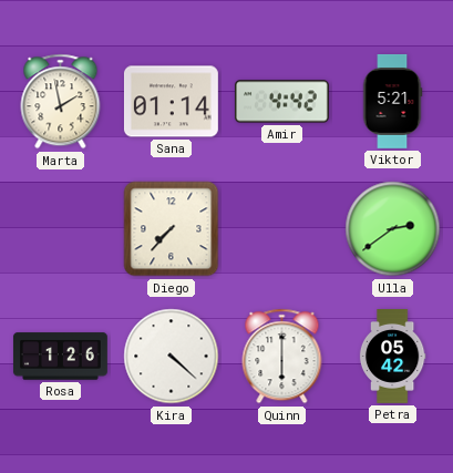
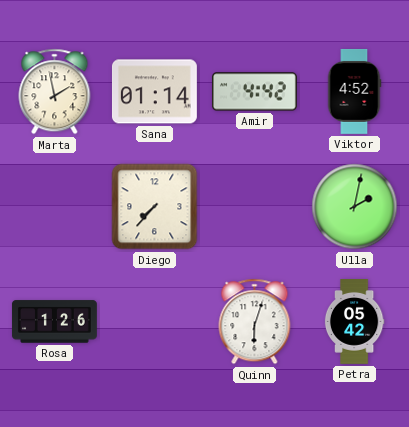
Viktor: 5:21 -> 4:52 (354, 91)
Ulla: 2:39 -> 2:02 (355, 207)
Kira: 4:22 -> none (172, 357)
Quinn: 6:00 -> 6:03 (255, 322)
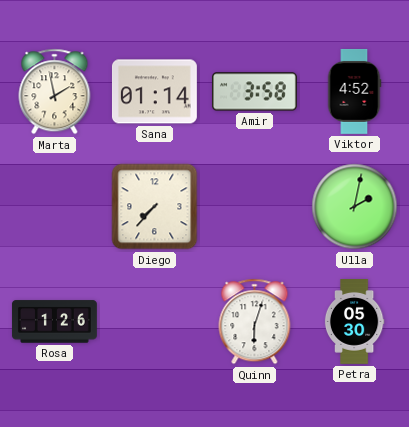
Amir: 4:42 -> 3:58 (254, 92)
Petra: 05:42 -> 05:30 (354, 322)
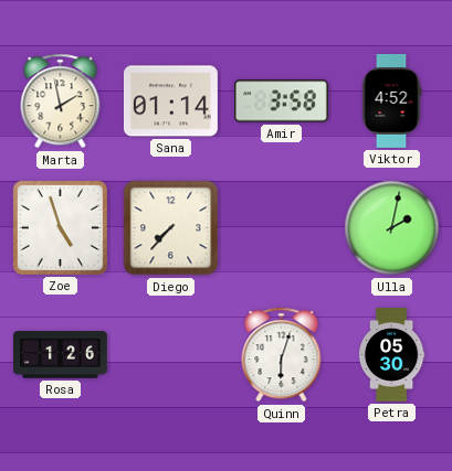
Zoe: none -> 4:57 (60, 227)
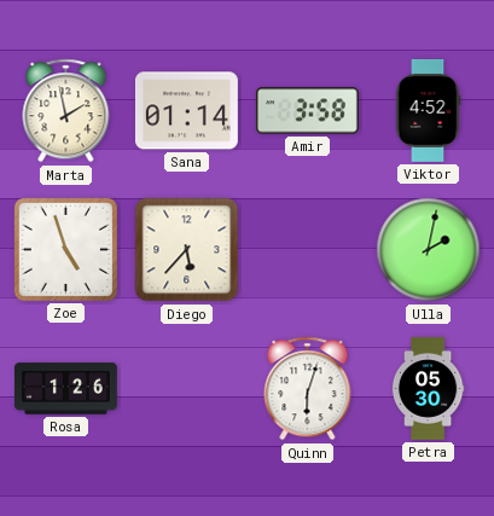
Diego: 7:37 -> 5:37 (187, 250)
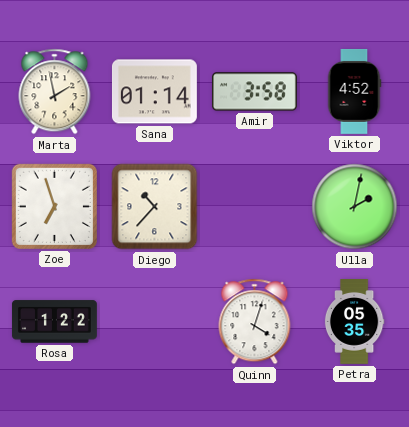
Zoe: 4:57 -> 6:57 (54, 206)
Diego: 5:37 -> 10:37 (155, 207)
Rosa: 1:26 -> 1:22 (54, 322)
Quinn: 6:03 -> 4:03 (255, 322)
Petra: 05:30 -> 05:35 (354, 322)
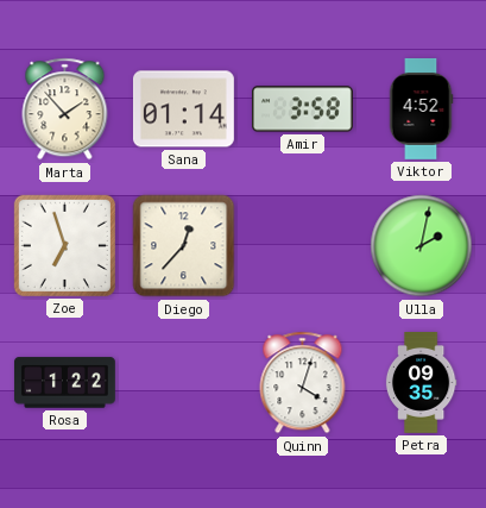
Marta: 1:58 -> 1:53 (65, 109)
Diego: 10:37 -> 12:37 (184, 246)
Petra: 05:35 -> 09:35 (421, 383)
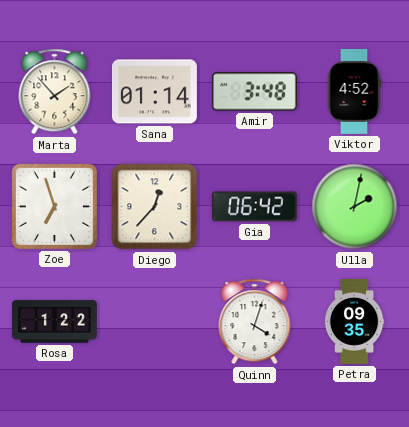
Amir: 3:58 -> 3:48 (254, 92)
Gia: none -> 06:42 (254, 207)
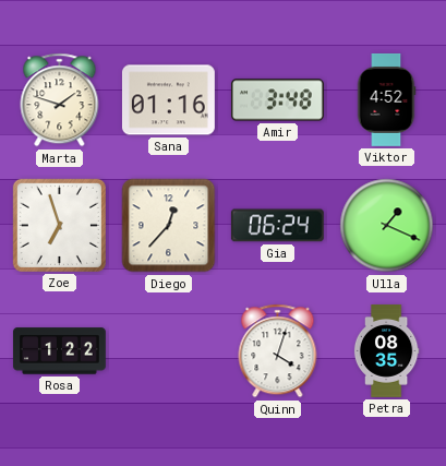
Marta: 1:53 -> 1:48 (60, 100)
Sana: 01:14 -> 01:16 (168, 100)
Gia: 06:42 -> 06:24 (277, 226)
Ulla: 2:02 -> 1:19 (387, 226)
Petra: 09:35 -> 08:35 (386, 351)
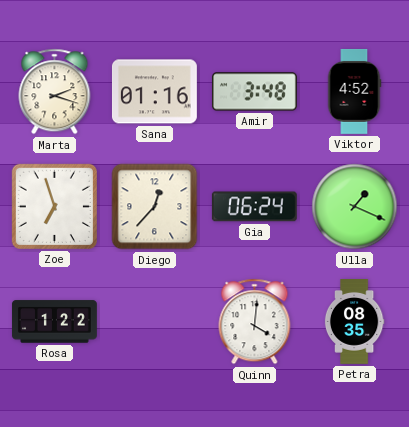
Marta: 1:48 -> 2:18 (55, 92)
Quinn: 4:03 -> 4:01 (255, 322)
